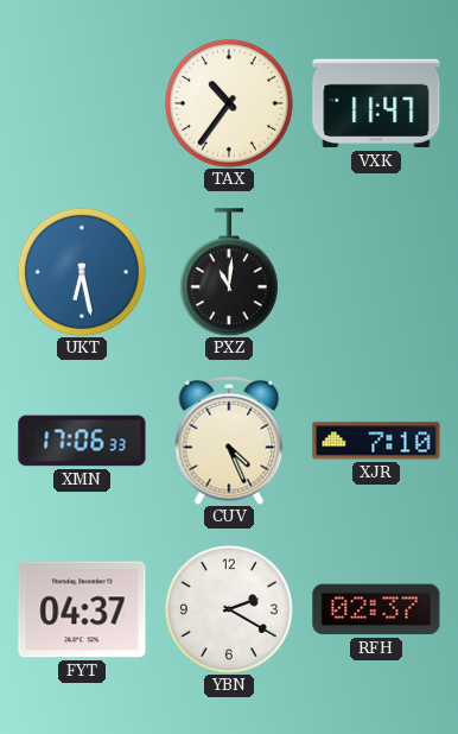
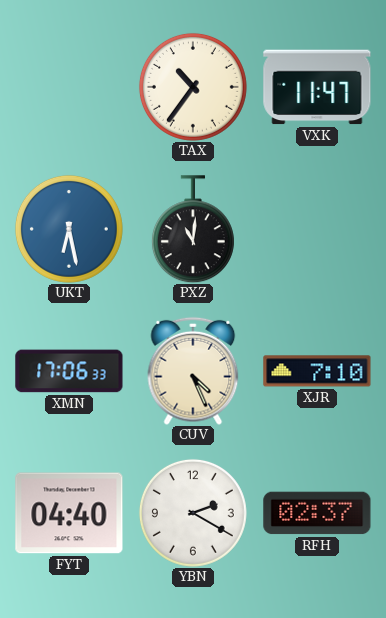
FYT: 04:37 -> 04:40 (69, 513)
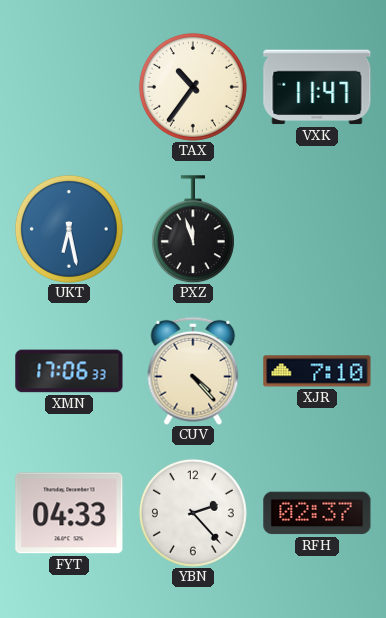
PXZ: 11:01 -> 11:57 (193, 229)
CUV: 4:26 -> 4:23 (193, 371)
FYT: 04:40 -> 04:33 (69, 513)
YBN: 2:20 -> 2:23 (193, 513)
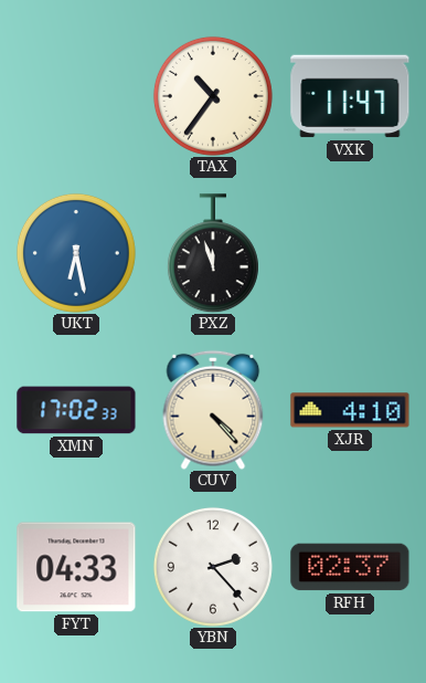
XMN: 17:06 -> 17:02 (76, 410)
XJR: 7:10 -> 4:10 (350, 410)
